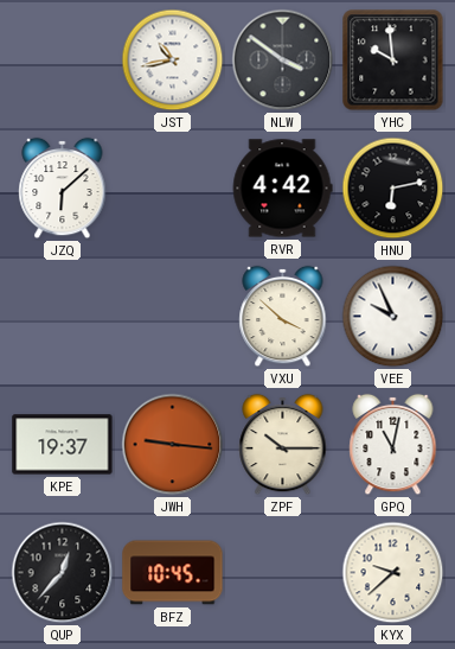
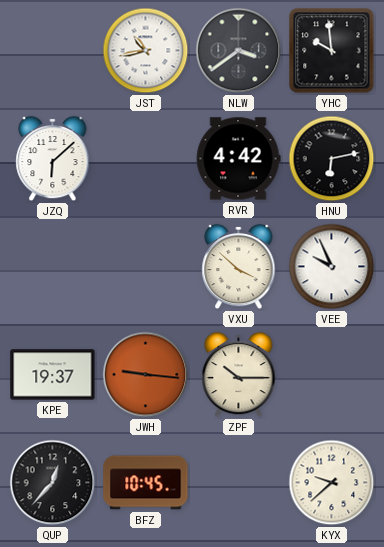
NLW: 3:51 -> 3:39 (239, 51)
GPQ: 11:02 -> none (393, 445)
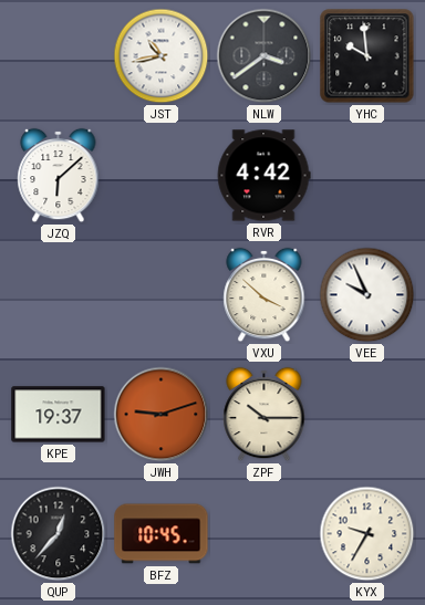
HNU: 6:13 -> none (332, 159)
JWH: 9:16 -> 9:12 (162, 415)
KYX: 9:38 -> 9:35 (367, 534)
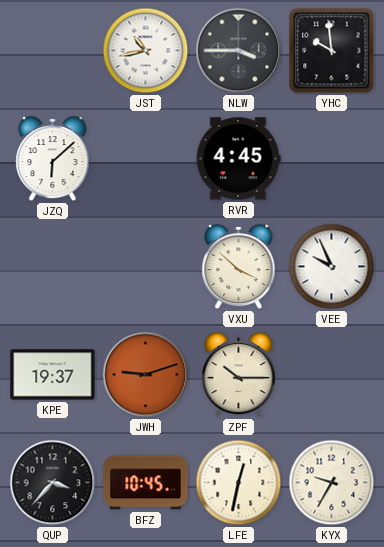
NLW: 3:39 -> 3:45 (239, 51)
RVR: 4:42 -> 4:45 (238, 159)
QUP: 12:37 -> 3:37 (53, 483)
LFE: none -> 12:32 (239, 483)
